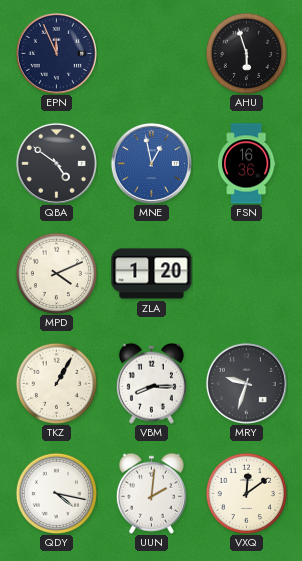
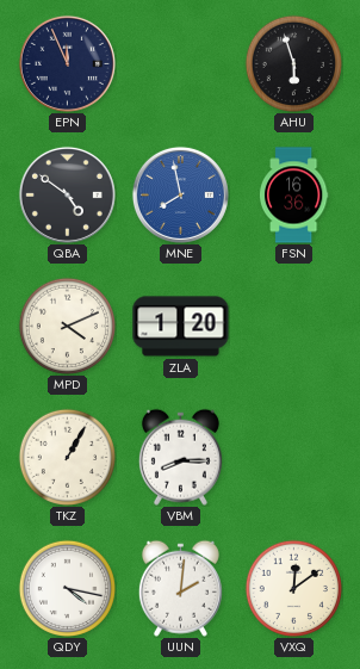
MNE: 12:58 -> 7:58 (180, 194)
MRY: 9:33 -> none (246, 383)
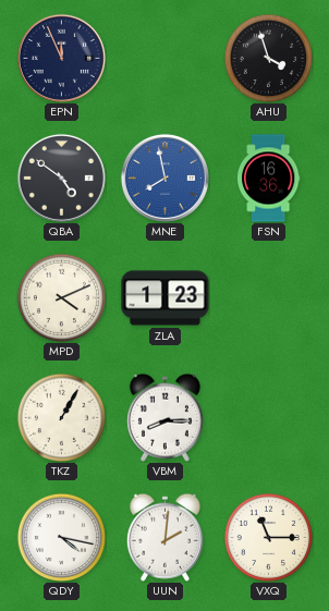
AHU: 5:57 -> 3:57 (268, 58)
ZLA: 1:20 -> 1:23 (166, 298)
VXQ: 12:09 -> 11:15 (268, 537)
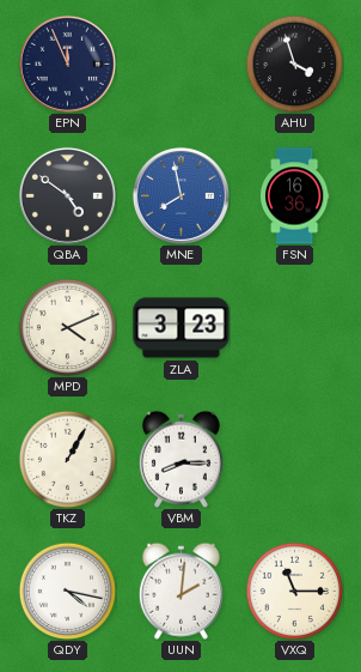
ZLA: 1:23 -> 3:23 (182, 328)
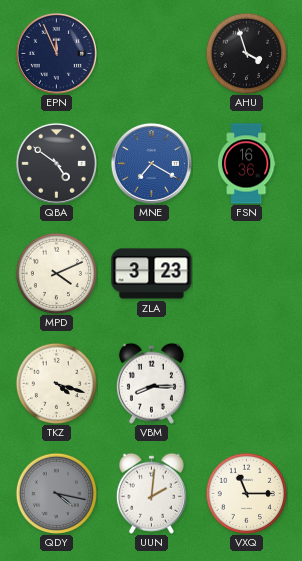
MNE: 7:58 -> 7:20 (151, 163)
TKZ: 1:05 -> 4:18 (56, 383)
QDY dial: white -> grey (56, 493)
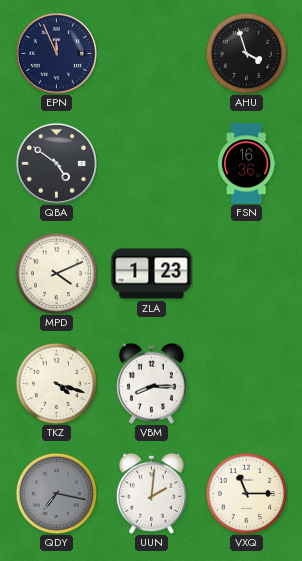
MNE: 7:20 -> none (151, 163)
ZLA: 3:23 -> 1:23 (152, 274)
QDY: 4:17 -> 7:17 (56, 493)
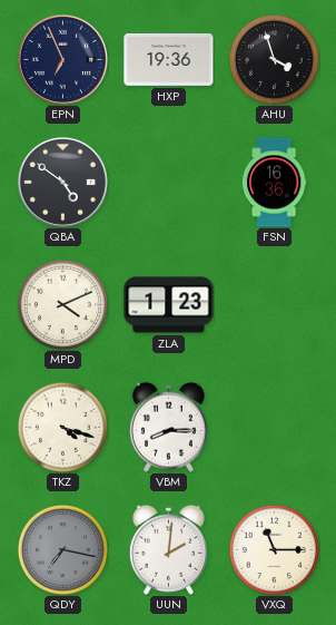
EPN: 11:56 -> 6:56 (62, 59)
HXP: none -> 19:36 (169, 59)
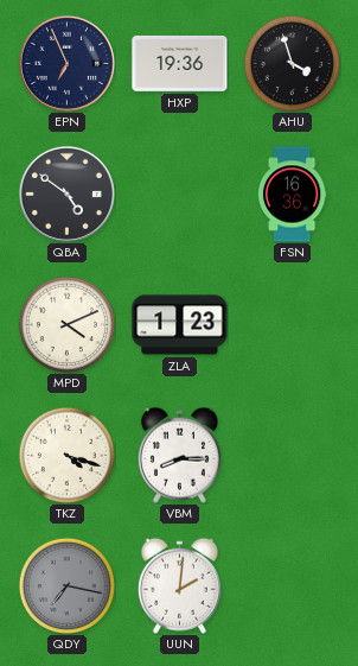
VXQ: 11:15 -> none (274, 549)
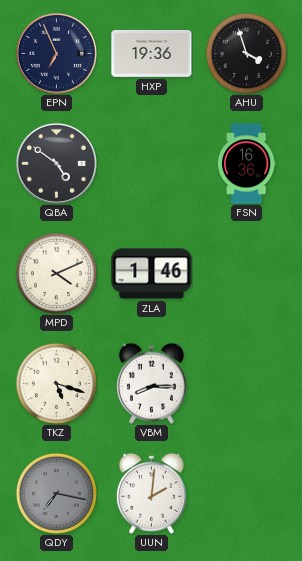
ZLA: 1:23 -> 1:46 (152, 274)
TKZ: 4:18 -> 5:18 (56, 383)
